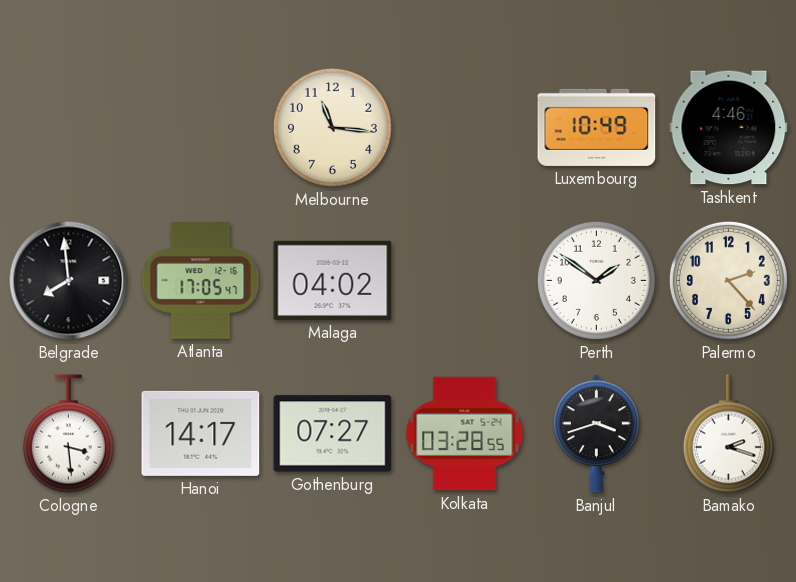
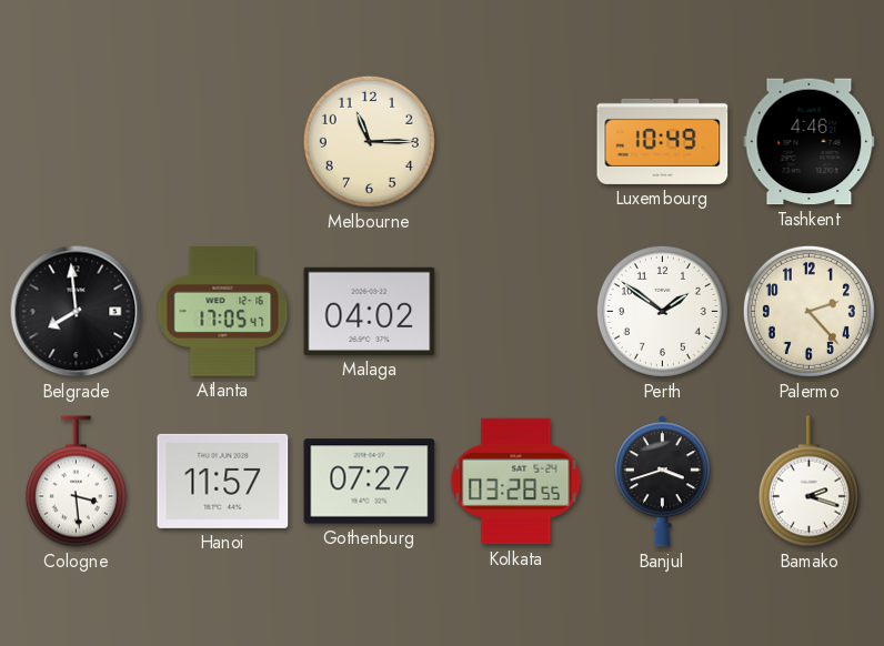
Melbourne: 11:16 -> 11:15 (369, 141)
Hanoi: 14:17 -> 11:57 (223, 481)
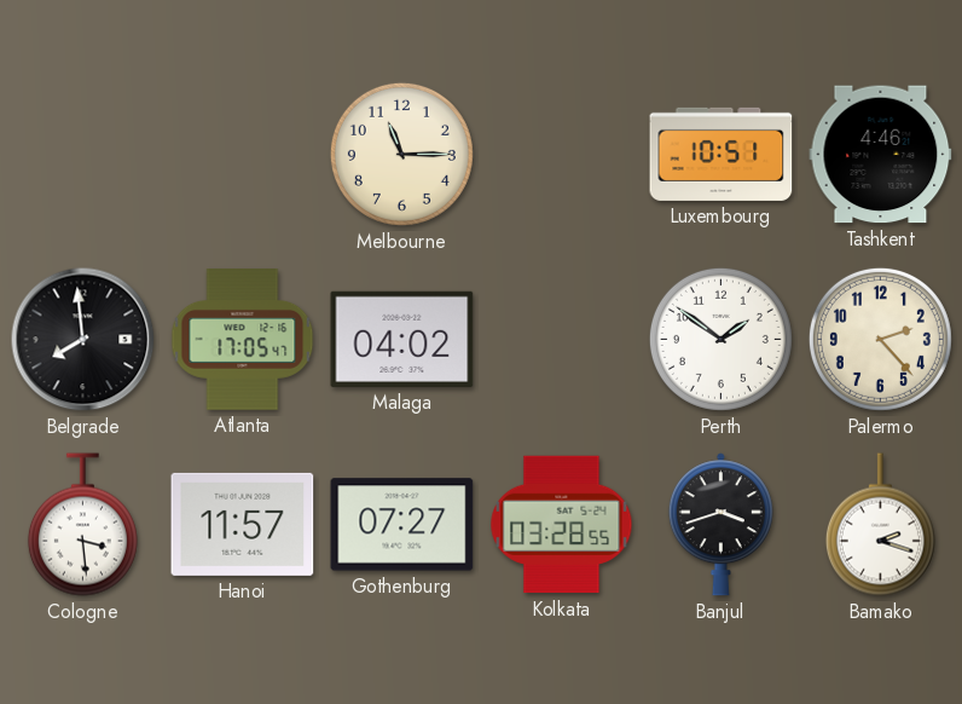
Luxembourg: 10:49 -> 10:51 (721, 154)
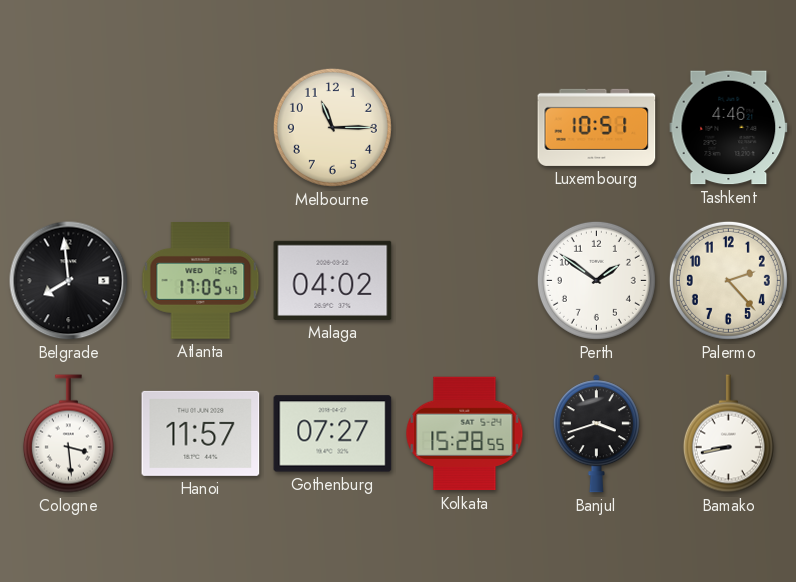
Kolkata: 03:28 -> 15:28 (465, 434)
Bamako: 2:18 -> 8:43 (728, 434)
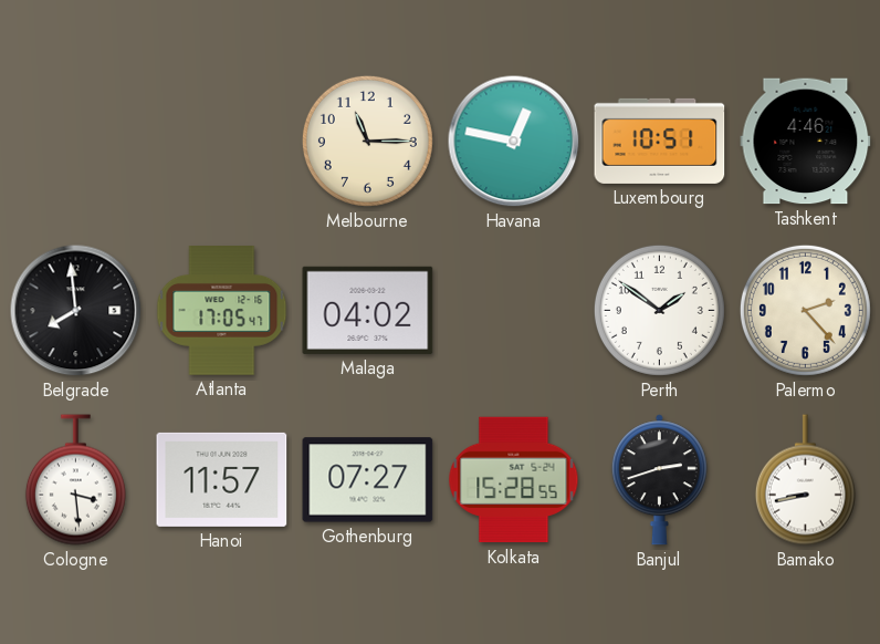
Havana: none -> 12:47 (514, 142)
Banjul: 3:42 -> 2:42 (659, 480)
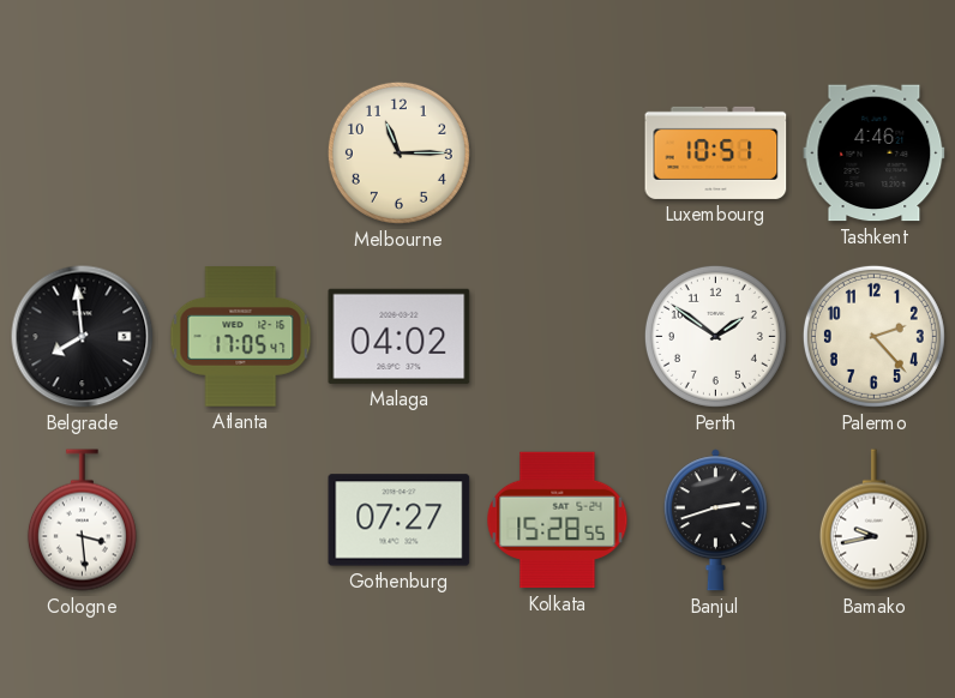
Havana: 12:47 -> none (514, 142)
Hanoi: 11:57 -> none (222, 479)
Bamako: 8:43 -> 9:43 (873, 521)
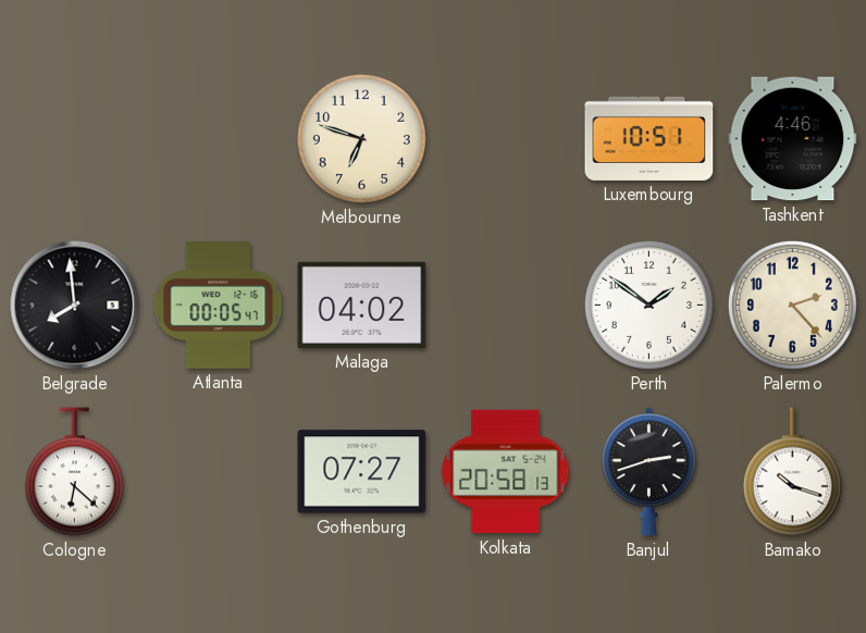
Melbourne: 11:15 -> 6:48 (361, 138)
Atlanta: 17:05 -> 00:05 (219, 306)
Cologne: 3:29 -> 6:22 (74, 472)
Kolkata: 15:28 -> 20:58 (506, 472)
Bamako: 9:43 -> 10:18 (792, 472)
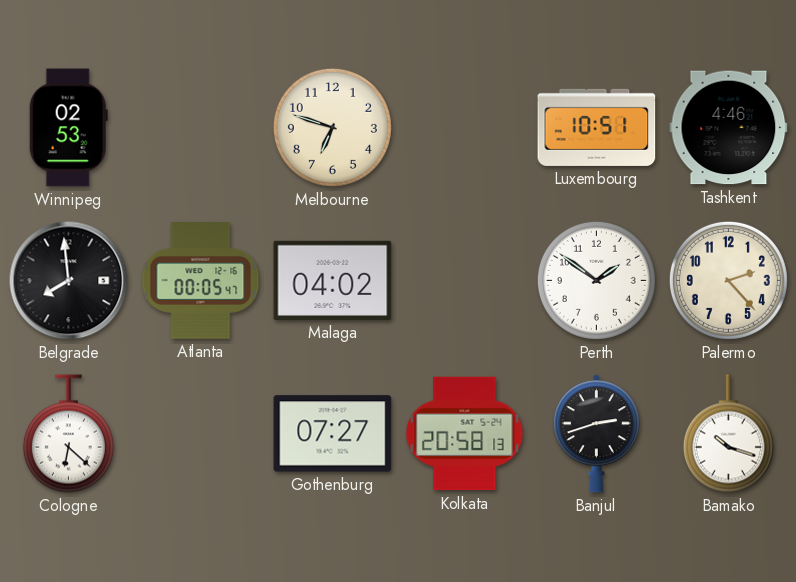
Winnipeg: none -> 02:53 (68, 128)
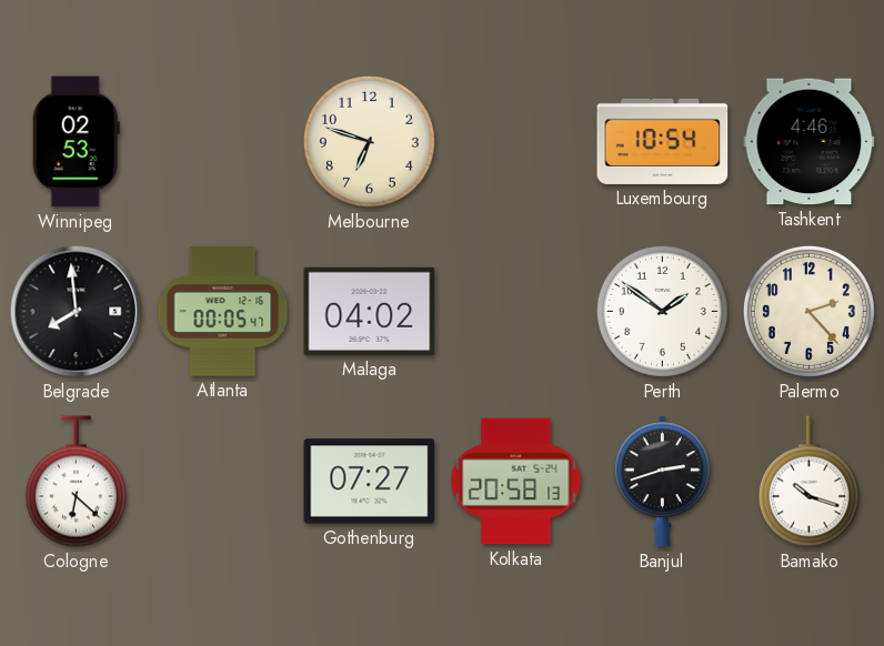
Luxembourg: 10:51 -> 10:54 (663, 141)
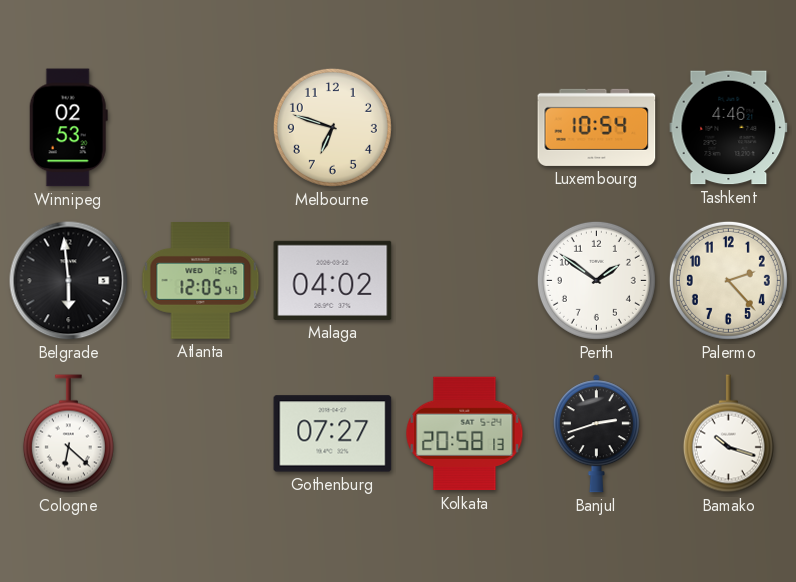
Belgrade: 7:59 -> 5:59 (69, 281)
Atlanta: 00:05 -> 12:05 (201, 281)
